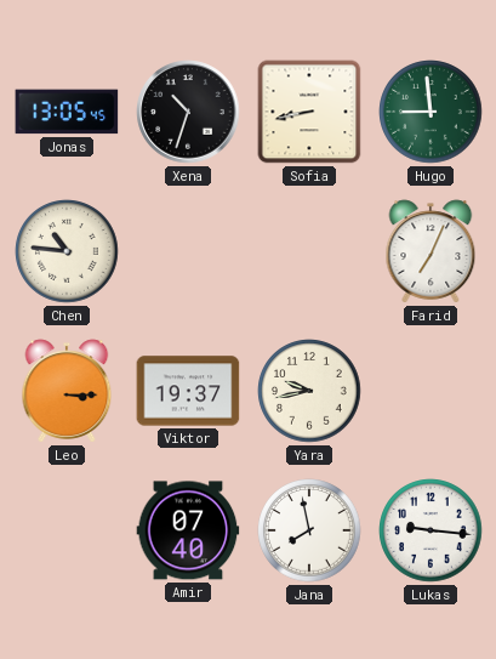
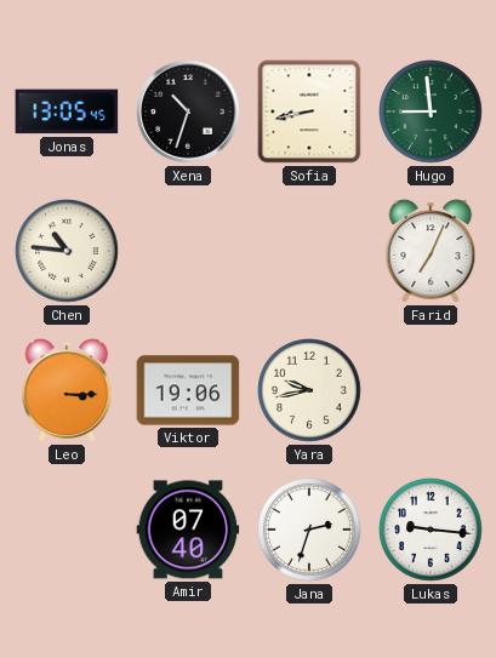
Viktor: 19:37 -> 19:06 (188, 390)
Jana: 7:58 -> 2:33 (309, 530)
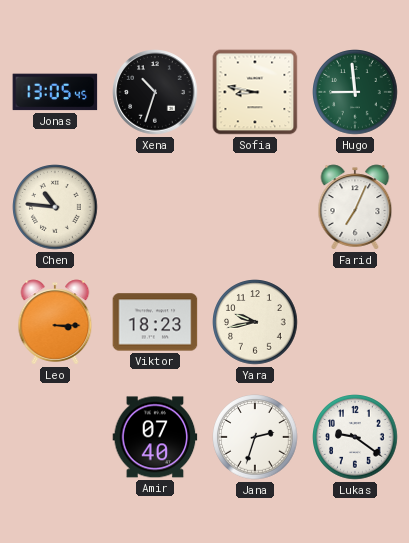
Sofia: 8:43 -> 8:47 (255, 92)
Viktor: 19:06 -> 18:23 (155, 322)
Lukas: 9:16 -> 9:21 (355, 437)
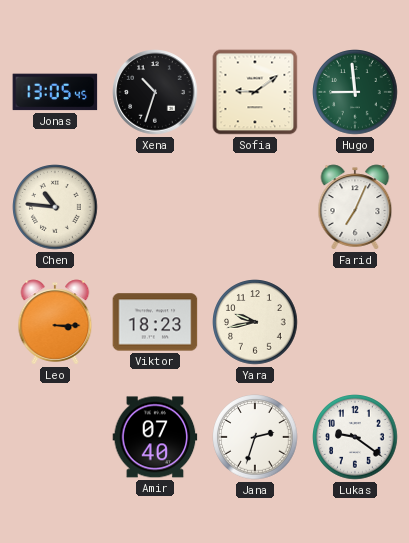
Sofia: 8:47 -> 9:09 (255, 92)
